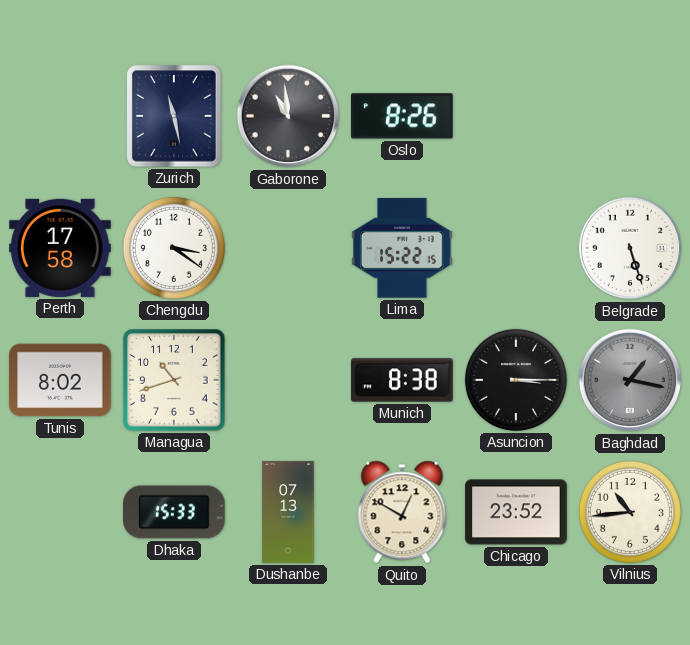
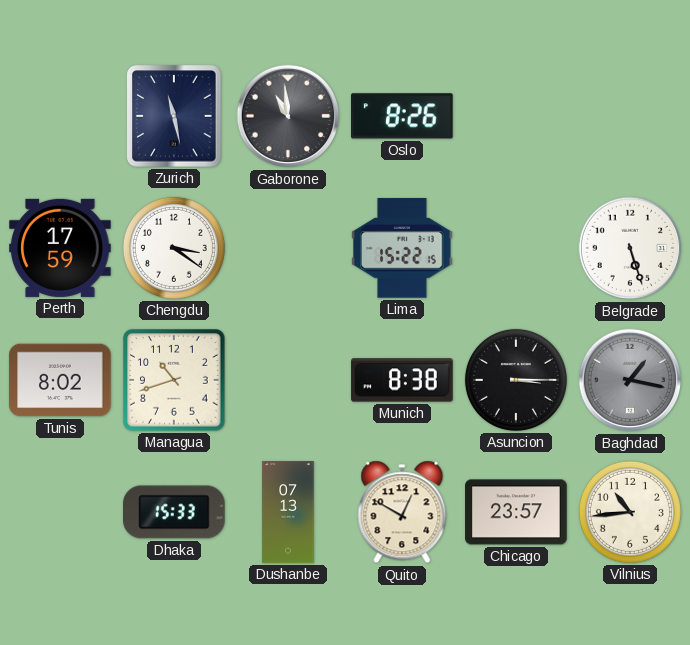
Perth: 17:58 -> 17:59 (60, 248)
Chicago: 23:52 -> 23:57 (516, 512)
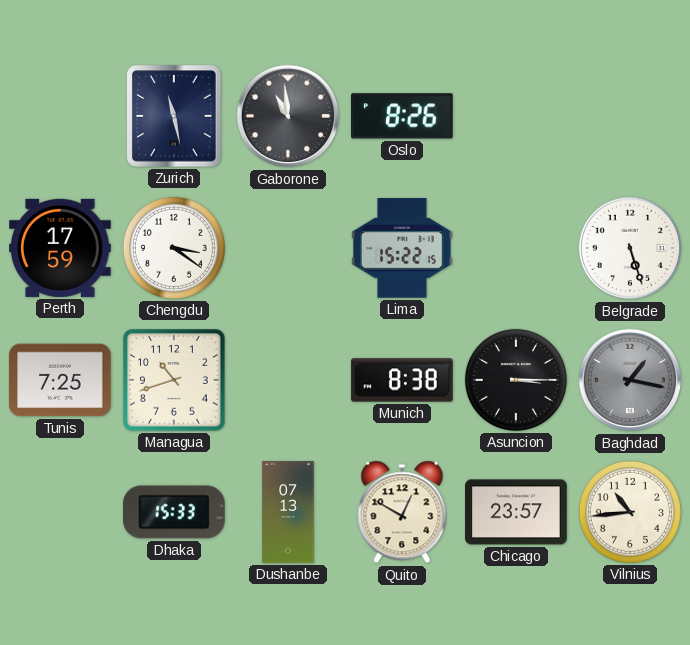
Tunis: 8:02 -> 7:25 (60, 380)
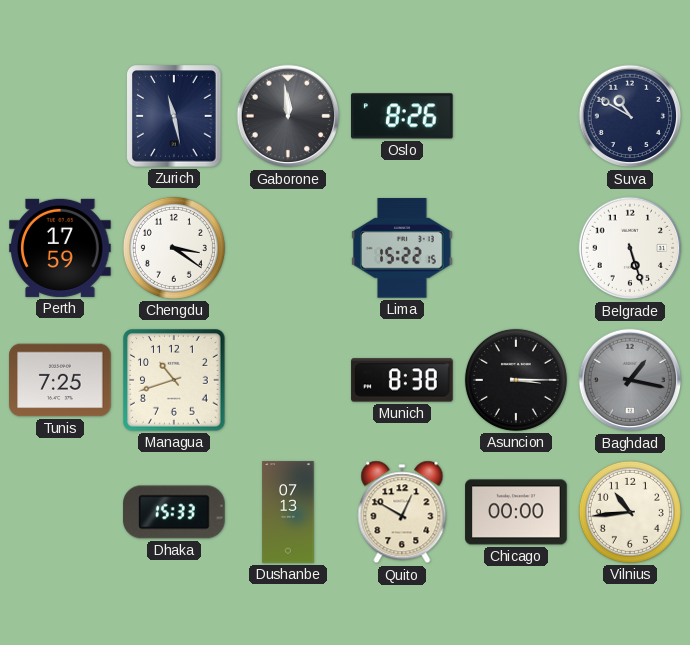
Gaborone: 10:59 -> 11:59 (288, 116)
Suva: none -> 10:50 (630, 116)
Chicago: 23:57 -> 00:00 (516, 512)
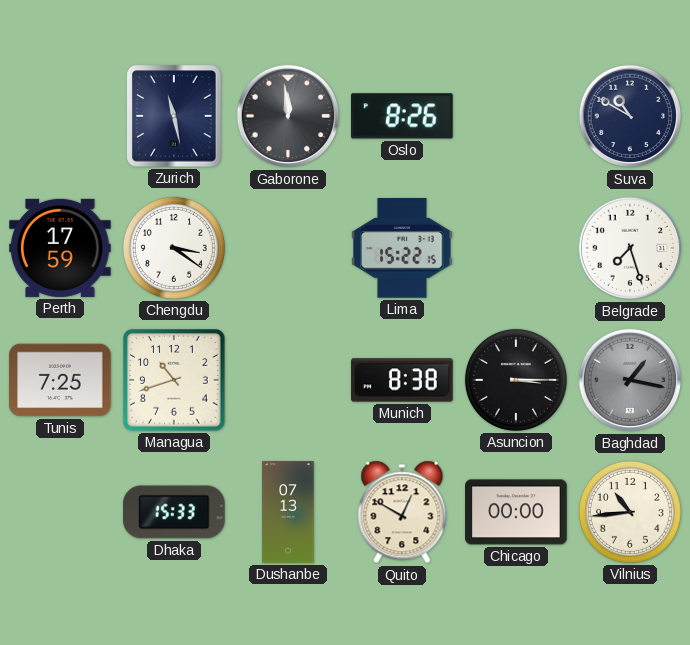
Belgrade: 5:27 -> 7:27 (630, 248)
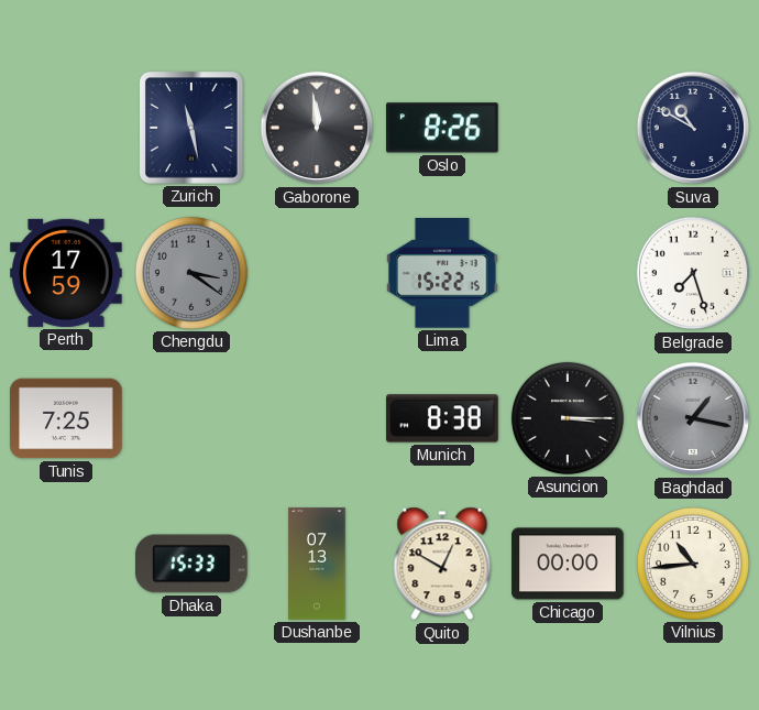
Chengdu dial: white -> grey (191, 273)
Managua: 10:42 -> none (174, 380)
